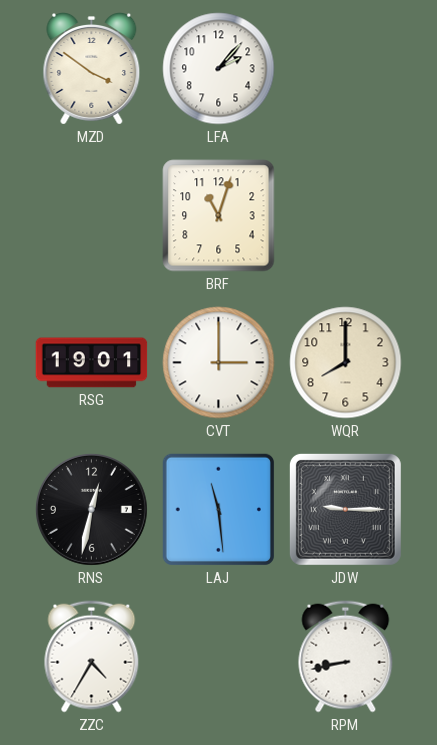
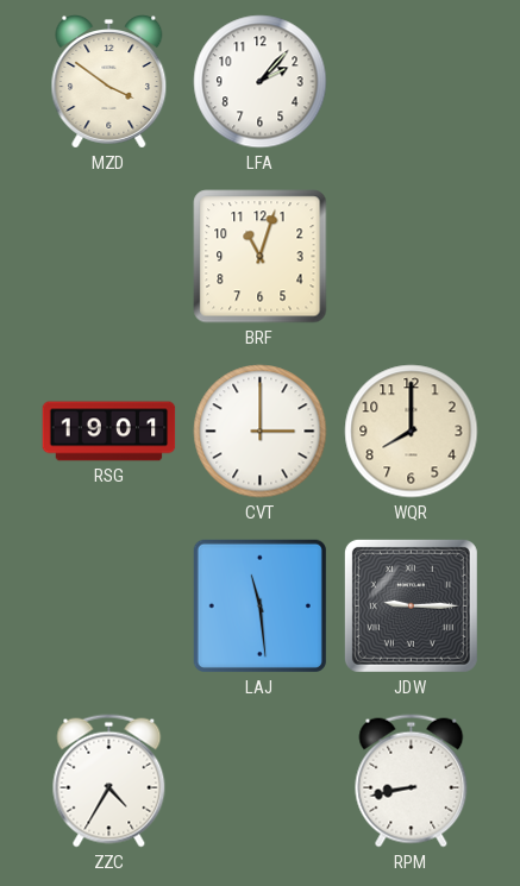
RNS: 12:32 -> none (91, 509)
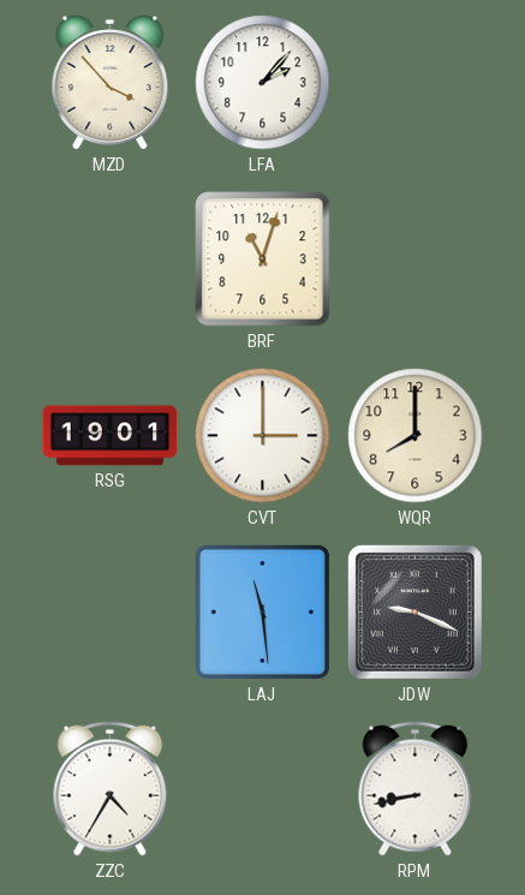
MZD: 3:51 -> 3:53 (111, 83)
JDW: 9:15 -> 9:19 (414, 611)
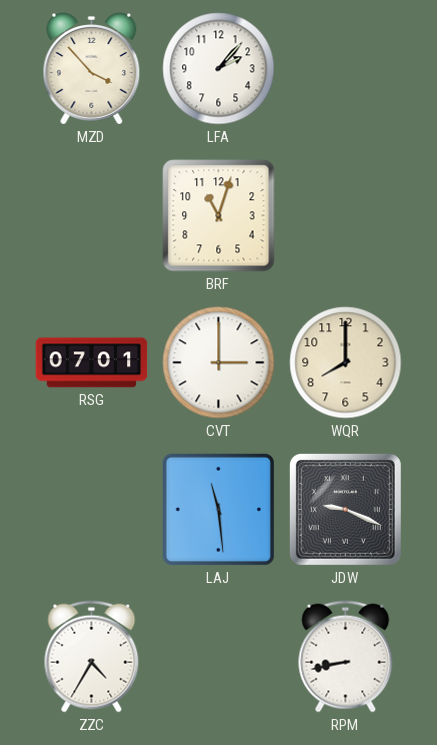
RSG: 19:01 -> 07:01 (92, 363)
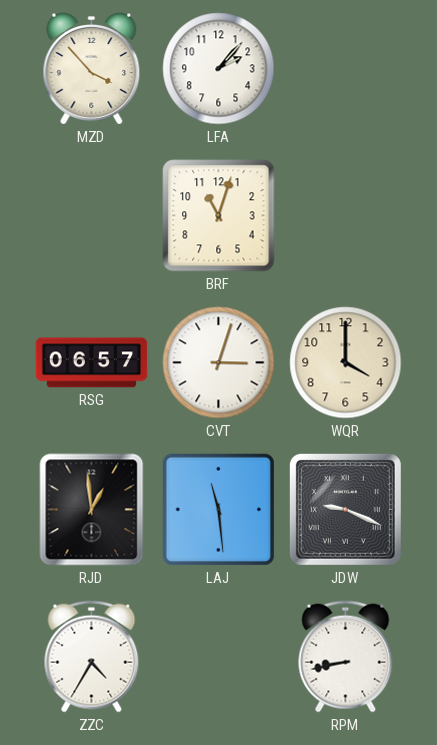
RSG: 07:01 -> 06:57 (92, 363)
CVT: 3:00 -> 3:03 (219, 363)
WQR: 8:00 -> 4:00 (346, 363)
RJD: none -> 12:59 (92, 510)
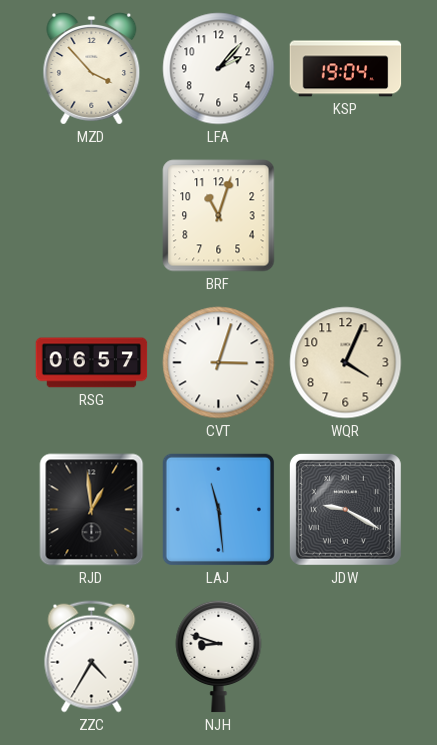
KSP: none -> 19:04 (346, 69)
WQR: 4:00 -> 4:04 (346, 363)
JDW: 9:19 -> 9:20 (345, 509)
NJH: none -> 8:48 (219, 656)
RPM: 8:43 -> none (346, 657)
